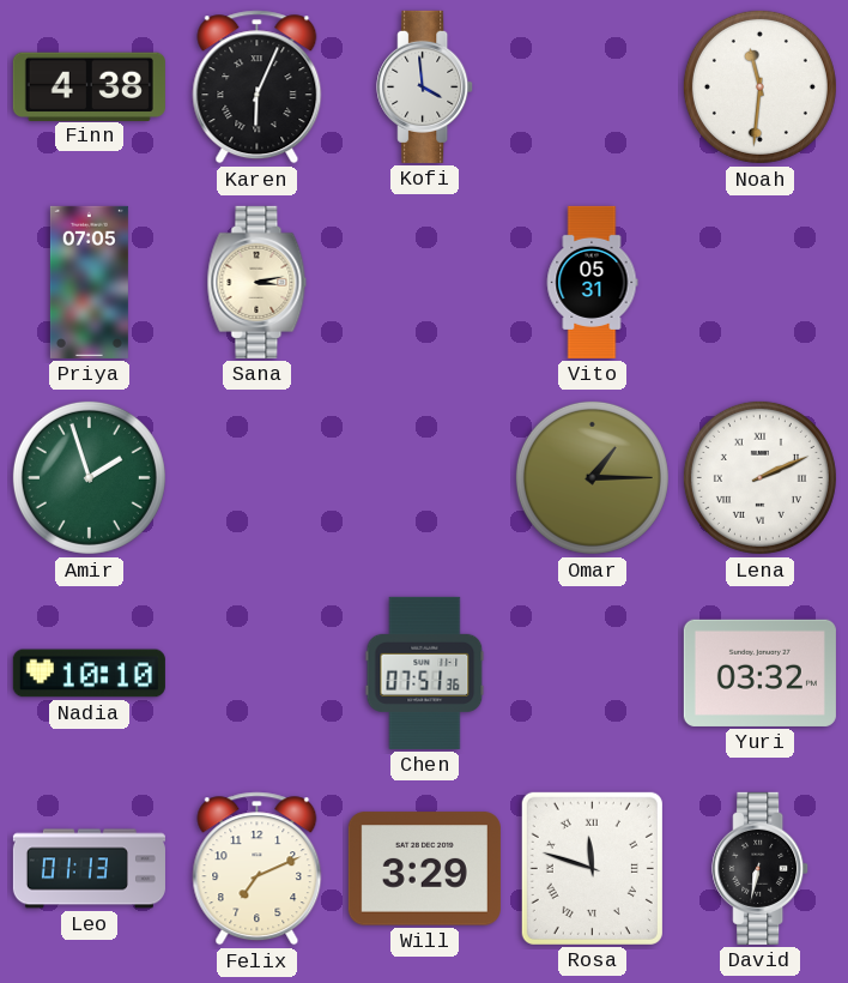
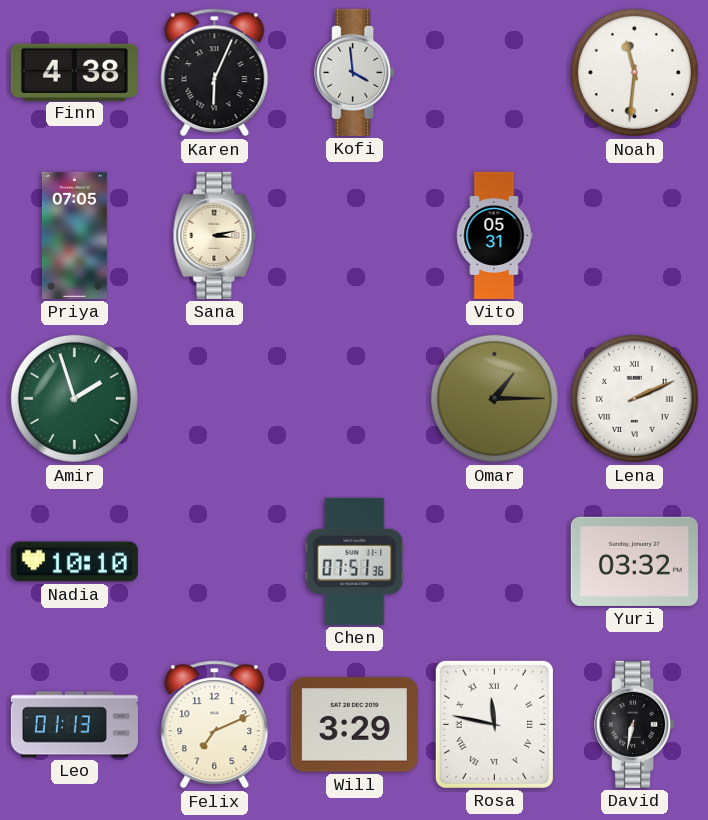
Rosa: 11:48 -> 11:47 (494, 724)
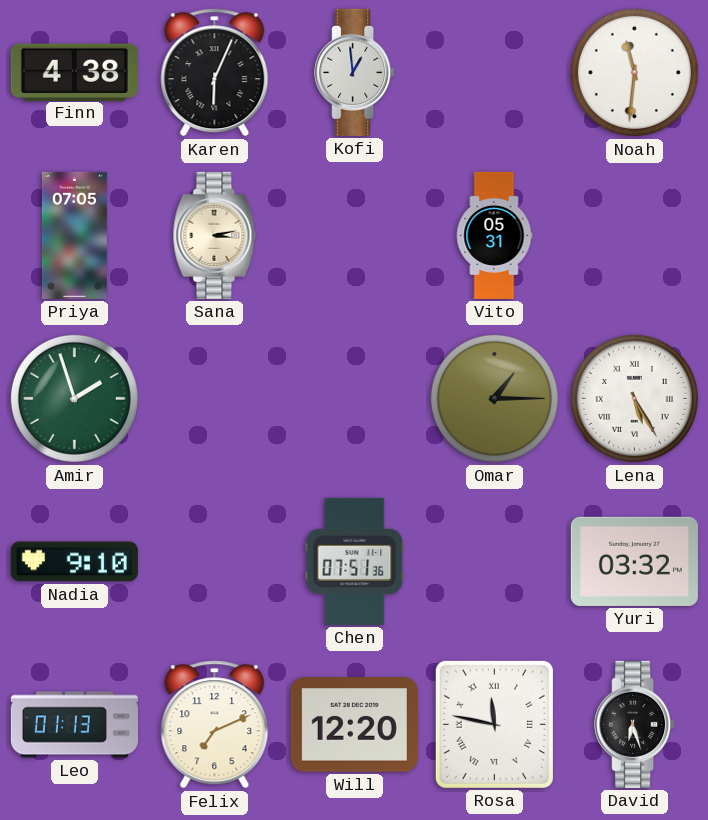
Kofi: 3:59 -> 12:59 (355, 72)
Lena: 2:11 -> 5:25 (634, 398)
Nadia: 10:10 -> 9:10 (74, 562)
Will: 3:29 -> 12:20 (354, 725)
David: 6:32 -> 6:27 (635, 724)
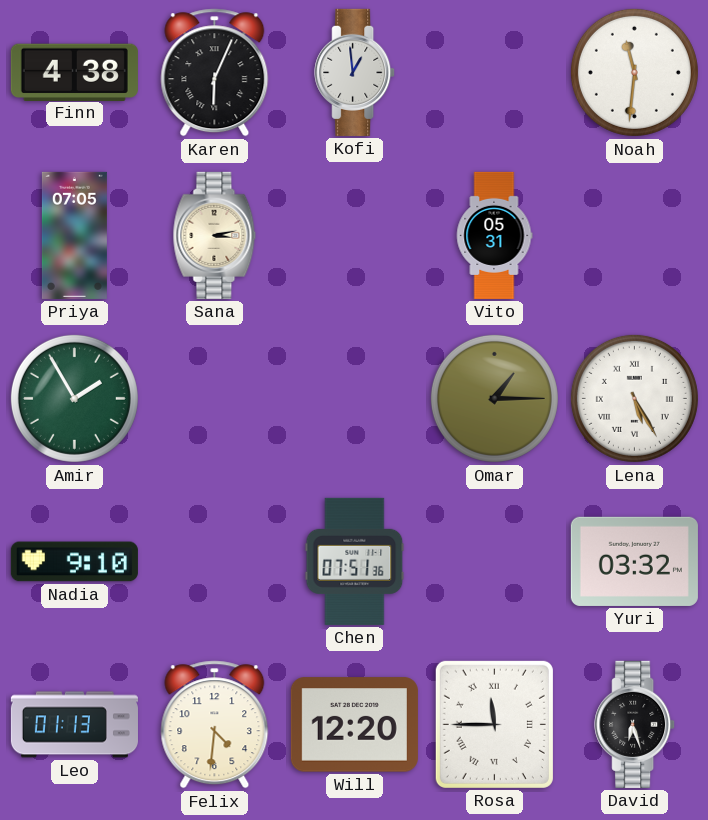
Amir: 1:57 -> 1:55 (74, 398)
Felix: 7:11 -> 4:31 (215, 725)
Rosa: 11:47 -> 11:45 (494, 724)
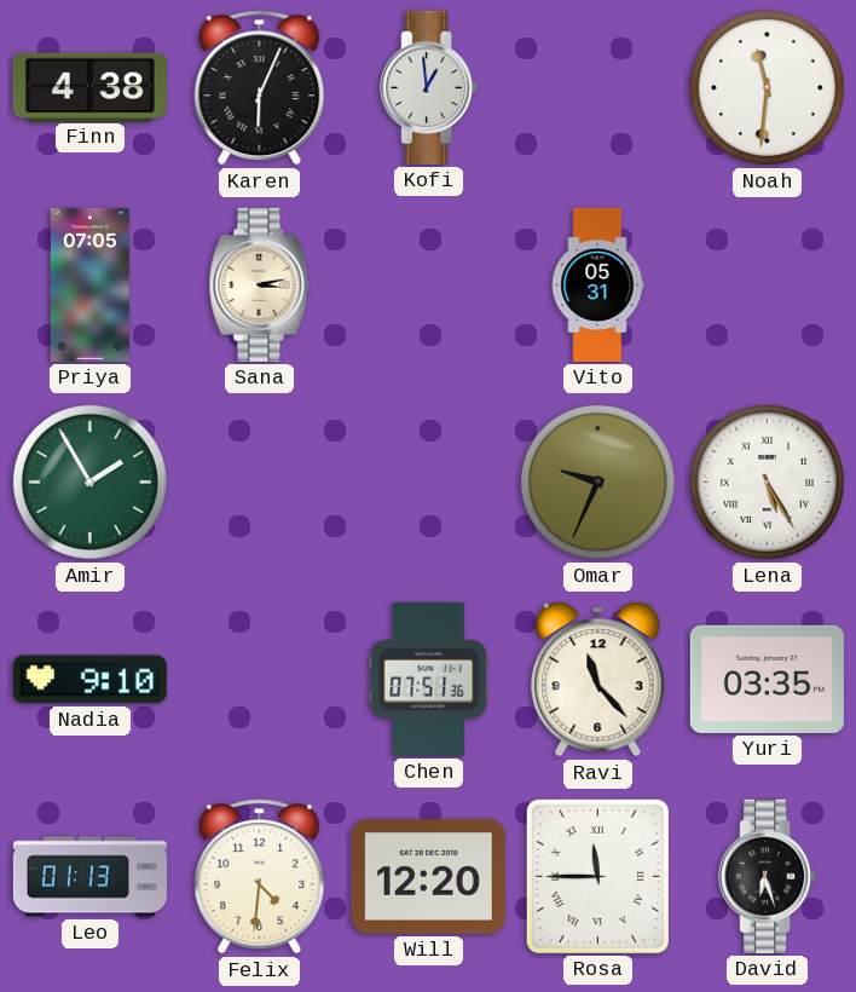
Omar: 1:15 -> 9:34 (597, 481)
Ravi: none -> 11:23 (598, 680)
Yuri: 03:32 -> 03:35 (767, 679)
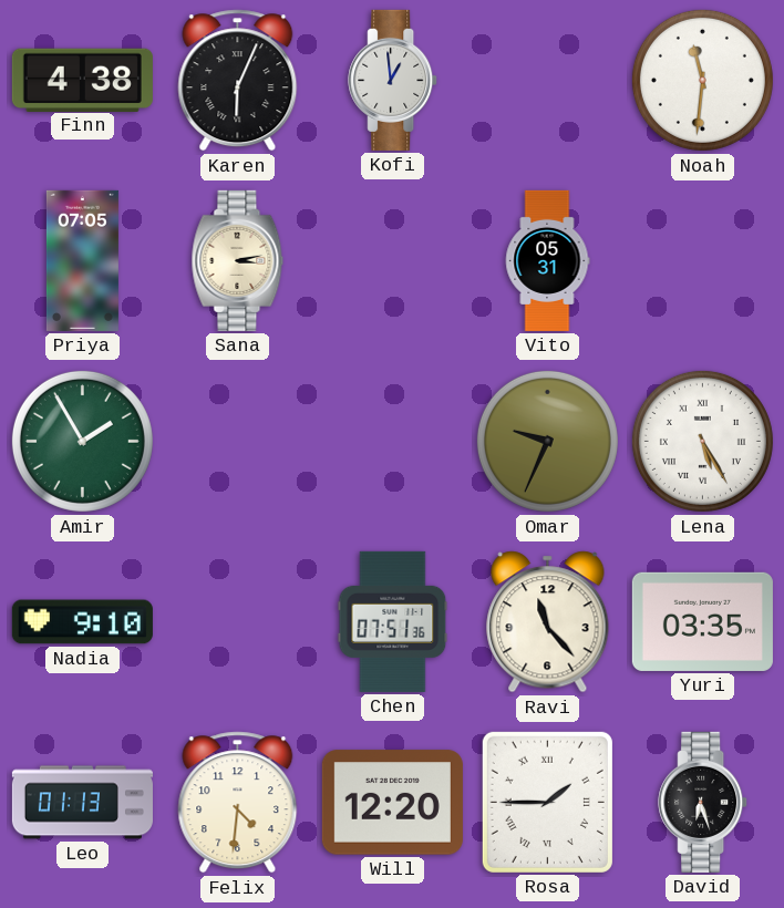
Rosa: 11:45 -> 1:45 (547, 802)
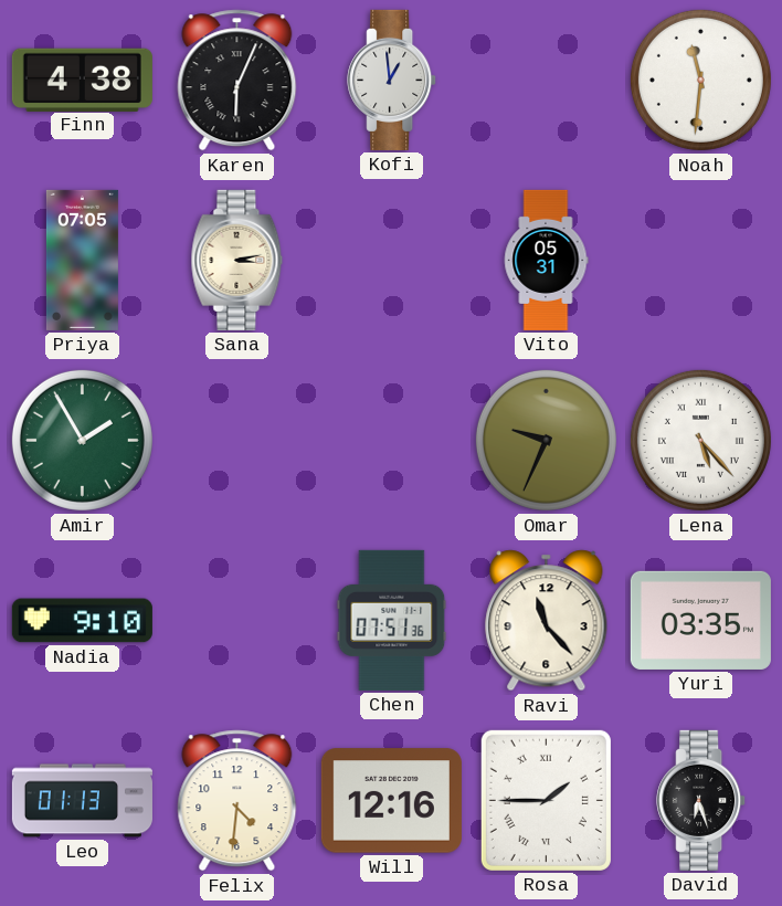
Lena: 5:25 -> 5:23 (700, 440)
Will: 12:20 -> 12:16 (391, 801)
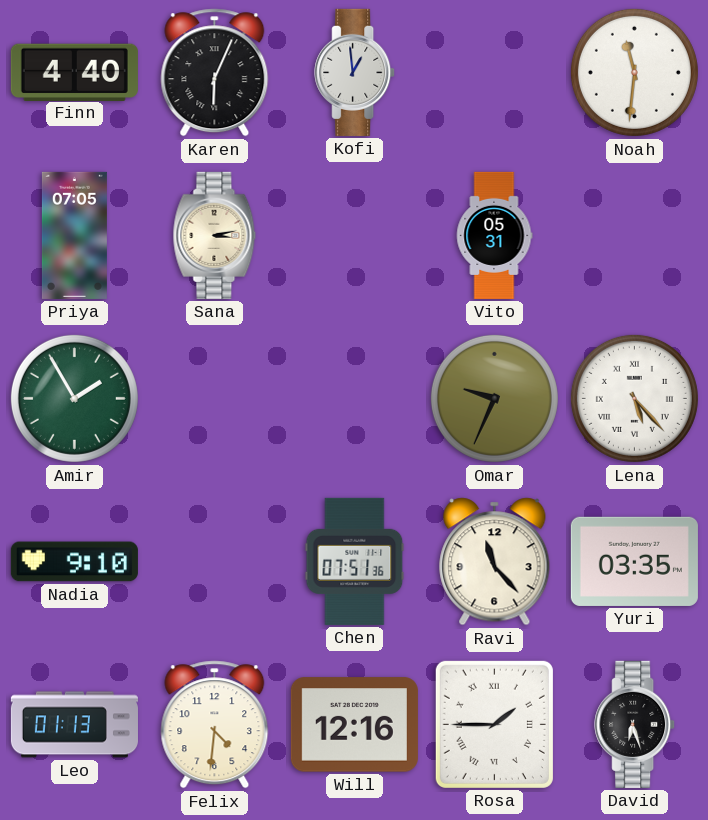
Finn: 4:38 -> 4:40 (74, 72)
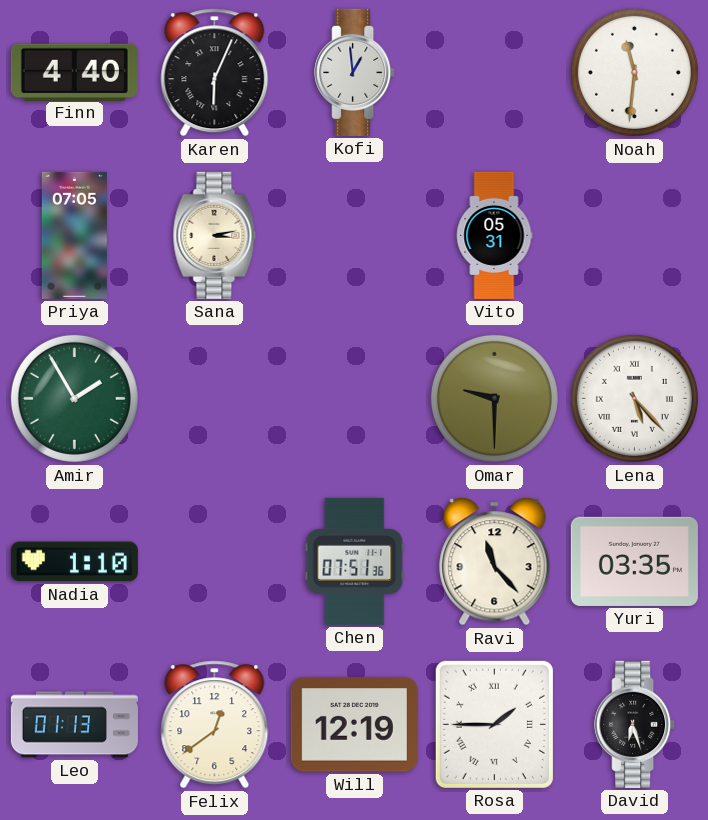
Omar: 9:34 -> 9:30 (494, 398)
Nadia: 9:10 -> 1:10 (74, 562)
Felix: 4:31 -> 12:39 (215, 725)
Will: 12:16 -> 12:19 (354, 725)
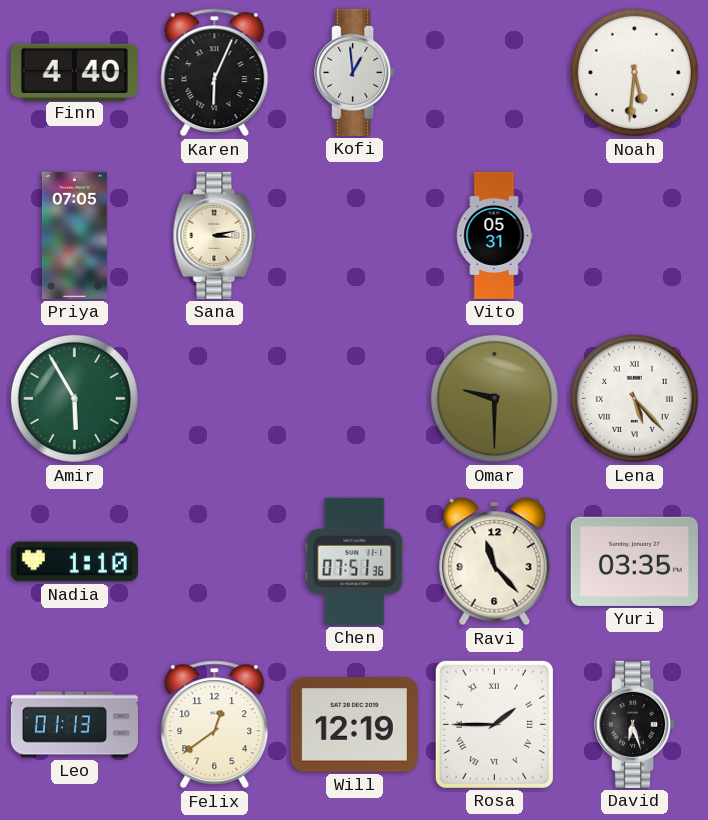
Noah: 11:31 -> 5:31 (634, 72)
Amir: 1:55 -> 5:55 (74, 398)
